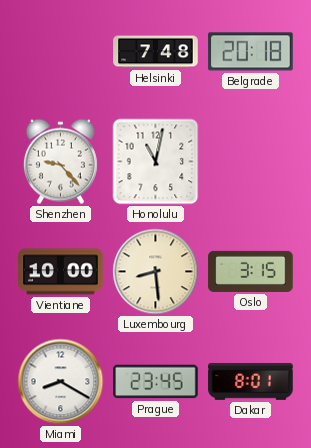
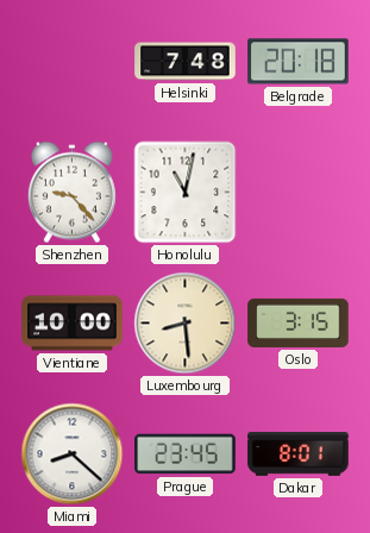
Miami: 8:20 -> 8:22 (73, 454)
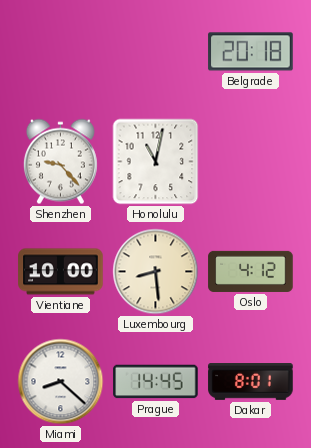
Helsinki: 7:48 -> none (186, 62)
Oslo: 3:15 -> 4:12 (251, 271)
Prague: 23:45 -> 14:45 (156, 382)
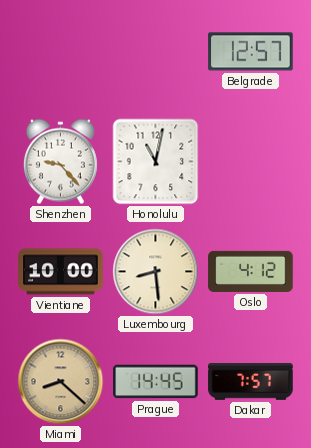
Belgrade: 20:18 -> 12:57 (251, 52)
Miami dial: white -> champagne (61, 382)
Dakar: 8:01 -> 7:57 (251, 382)
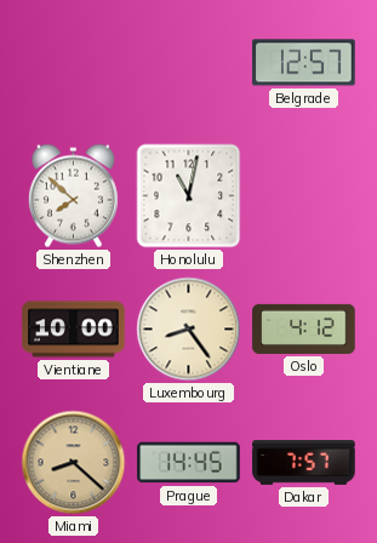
Shenzhen: 9:23 -> 7:52 (73, 196)
Luxembourg: 8:29 -> 8:24 (189, 330)
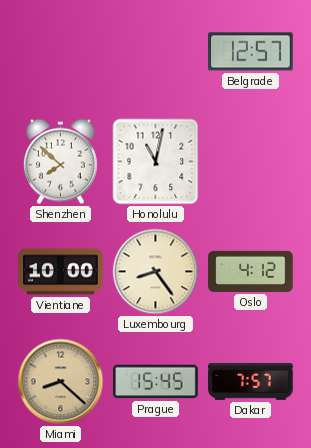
Prague: 14:45 -> 15:45 (156, 382)
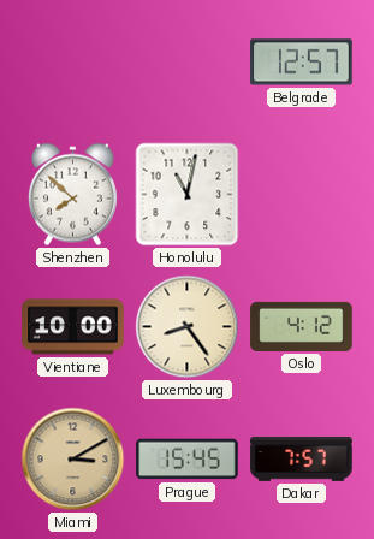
Miami: 8:22 -> 3:10 (73, 460)
